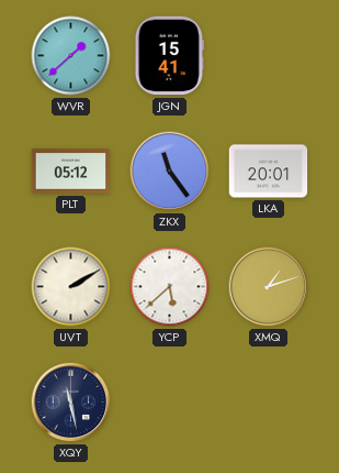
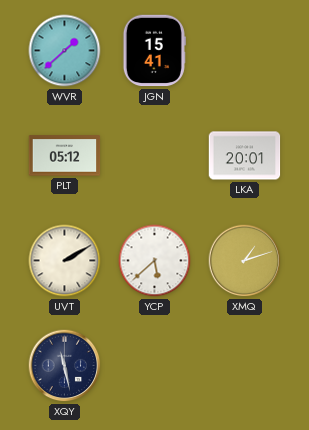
ZKX: 11:24 -> none (170, 172)
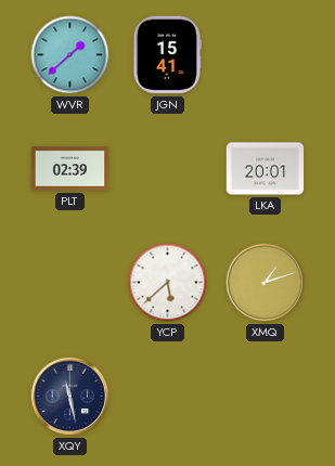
PLT: 05:12 -> 02:39 (70, 169)
UVT: 2:10 -> none (65, 261)
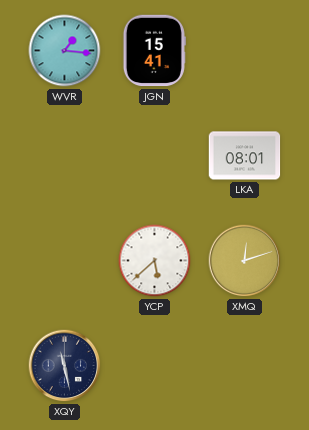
WVR: 1:38 -> 1:16 (65, 51)
PLT: 02:39 -> none (70, 169)
LKA: 20:01 -> 08:01 (245, 156)
XMQ: 1:12 -> 12:12 (245, 261)
